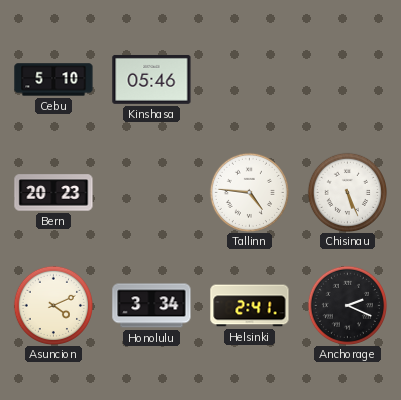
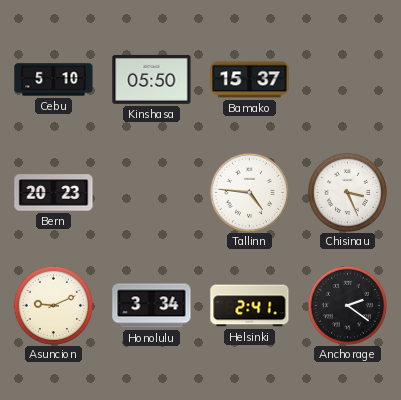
Kinshasa: 05:46 -> 05:50 (152, 79)
Bamako: none -> 15:37 (250, 80)
Chisinau: 5:26 -> 3:26 (347, 192)
Asuncion: 4:11 -> 9:11 (53, 305)
Anchorage: 2:19 -> 2:21 (347, 305)
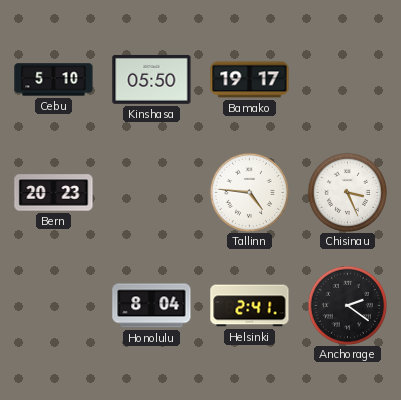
Bamako: 15:37 -> 19:17 (250, 80)
Asuncion: 9:11 -> none (53, 305)
Honolulu: 3:34 -> 8:04 (152, 306)
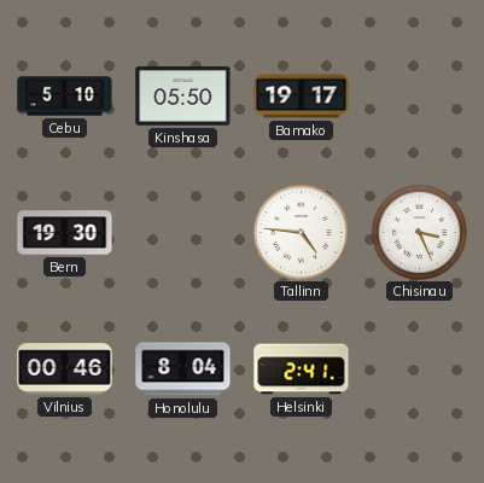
Bern: 20:23 -> 19:30 (65, 233)
Vilnius: none -> 00:46 (65, 369)
Anchorage: 2:21 -> none (347, 305)
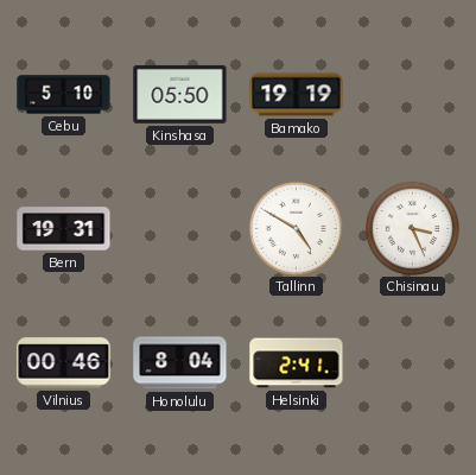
Bamako: 19:17 -> 19:19 (297, 95)
Bern: 19:30 -> 19:31 (64, 229)
Tallinn: 4:46 -> 4:50 (296, 228)
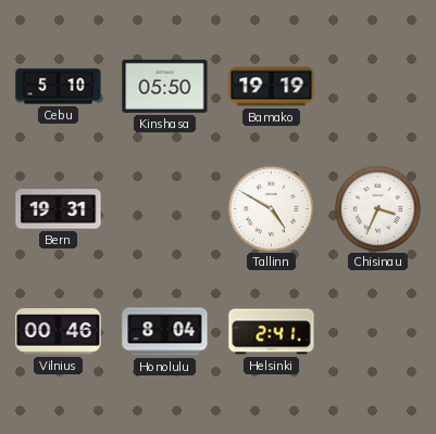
Chisinau: 3:26 -> 3:34 (377, 208)
